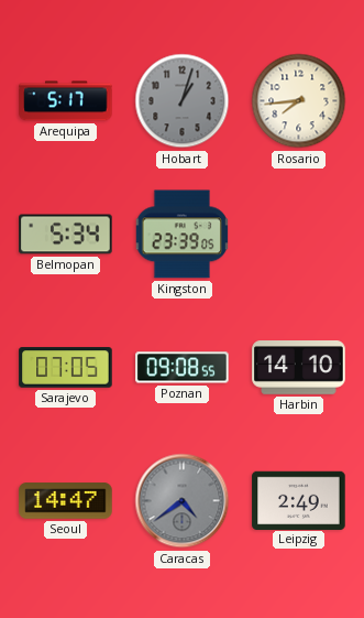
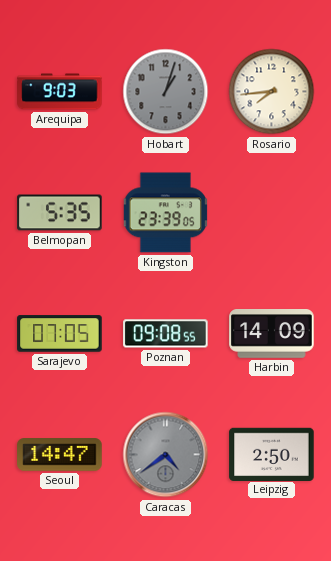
Arequipa: 5:17 -> 9:03 (60, 92)
Belmopan: 5:34 -> 5:35 (60, 213)
Harbin: 14:10 -> 14:09 (272, 334)
Leipzig: 2:49 -> 2:50 (272, 454)
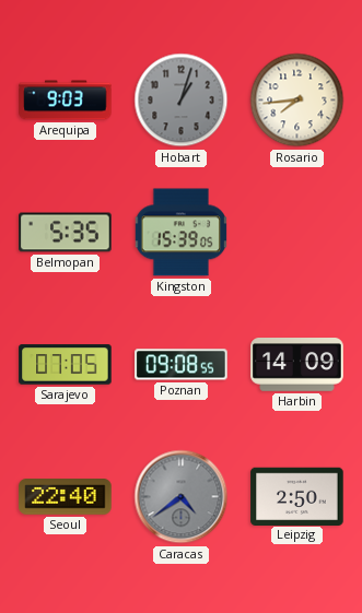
Kingston: 23:39 -> 15:39 (180, 233)
Seoul: 14:47 -> 22:40 (66, 497)
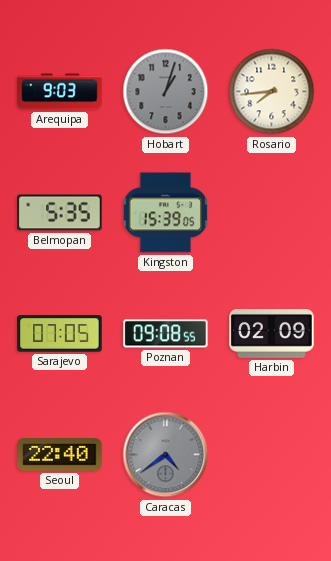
Harbin: 14:09 -> 02:09 (272, 334)
Leipzig: 2:50 -> none (297, 496)
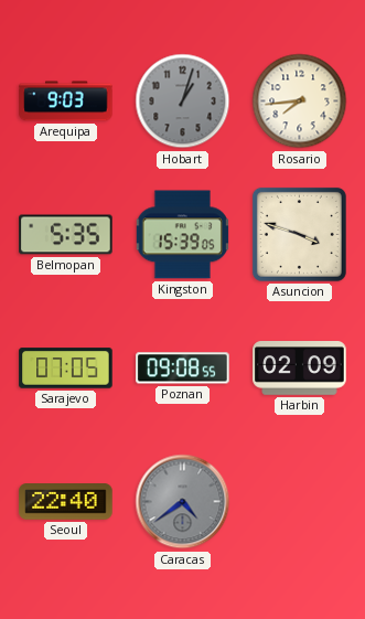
Asuncion: none -> 3:48 (299, 234)
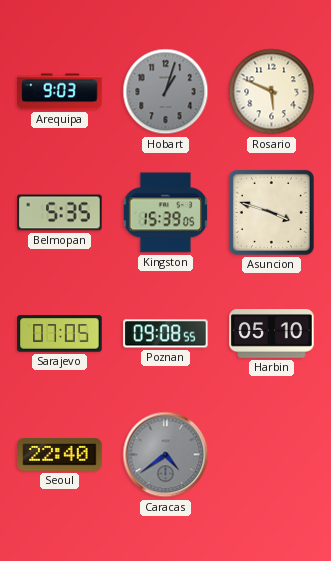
Rosario: 7:44 -> 5:49 (272, 92)
Harbin: 02:09 -> 05:10 (272, 334)
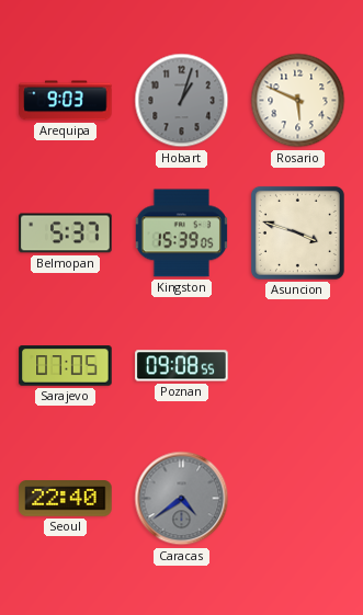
Belmopan: 5:35 -> 5:37 (66, 234)
Harbin: 05:10 -> none (272, 334)
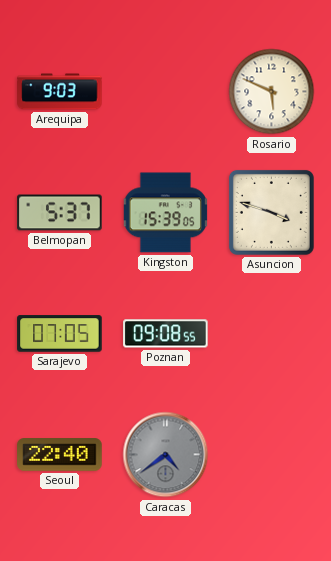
Hobart: 1:03 -> none (182, 101)
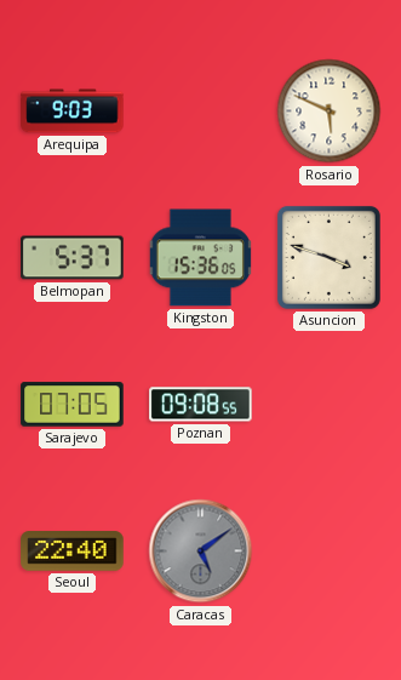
Kingston: 15:39 -> 15:36 (200, 258)
Caracas: 4:39 -> 5:09 (201, 552)
